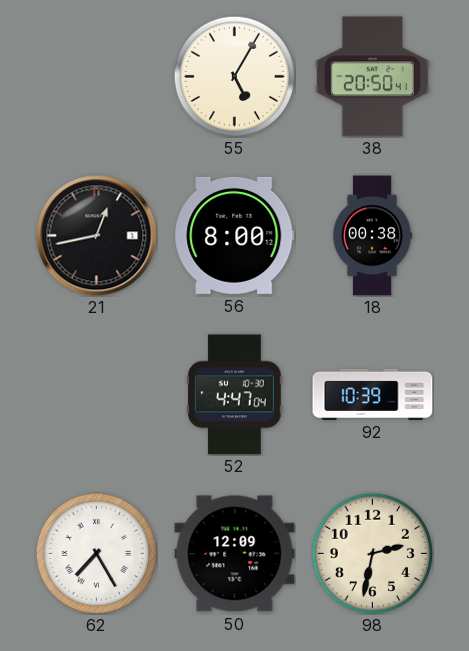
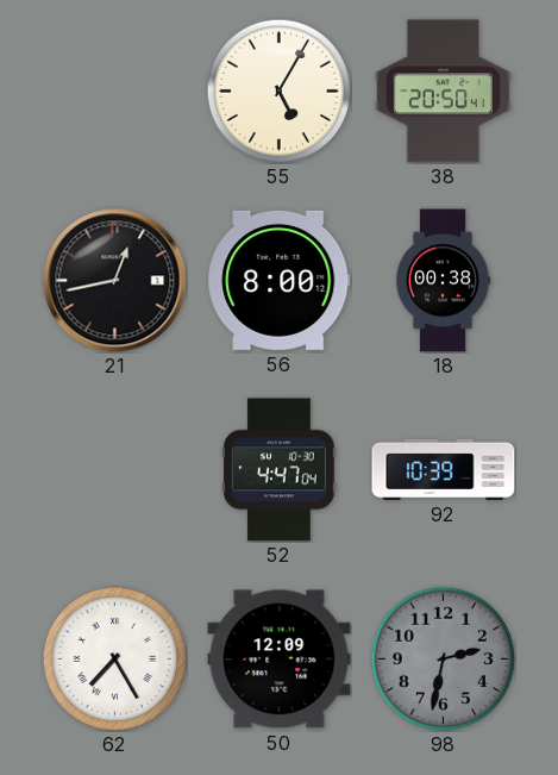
98 dial: cream -> grey (443, 658)
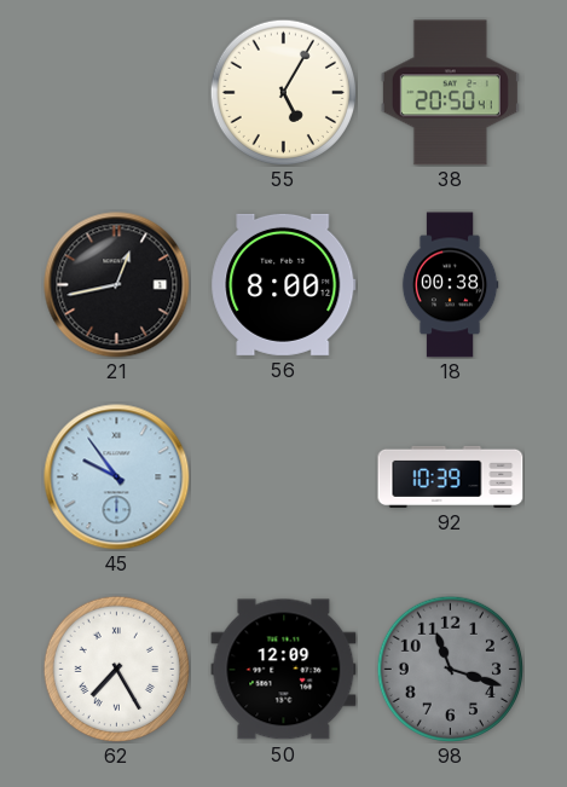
45: none -> 9:54 (117, 478)
52: 4:47 -> none (280, 470)
98: 2:32 -> 11:18 (450, 669)
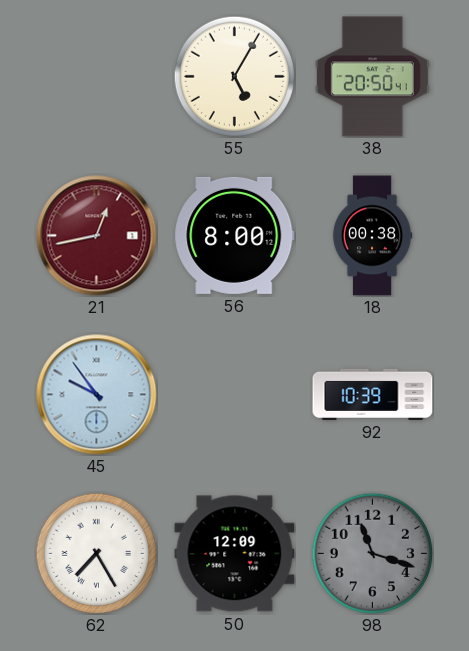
21 dial: black -> burgundy (97, 236)
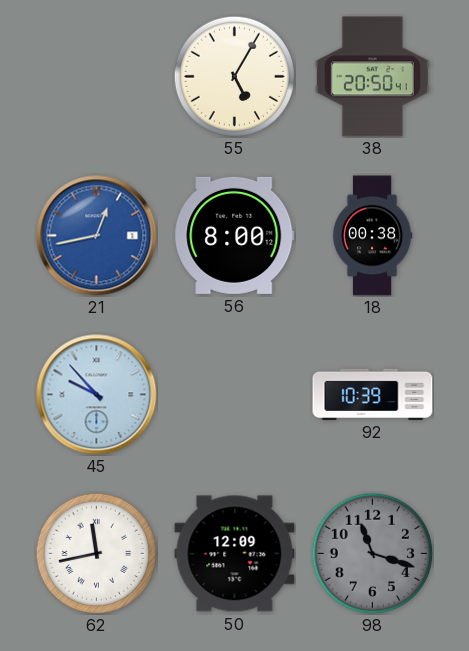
21 dial: burgundy -> blue (97, 236)
45: 9:54 -> 9:53 (97, 395)
62: 7:25 -> 11:43 (96, 553)
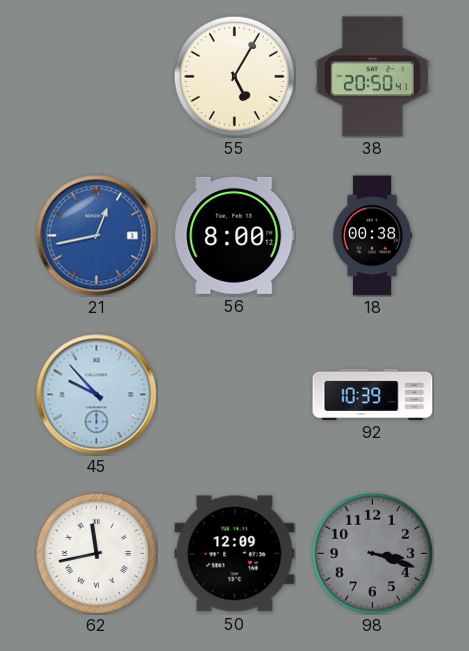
98: 11:18 -> 3:18 (372, 553)
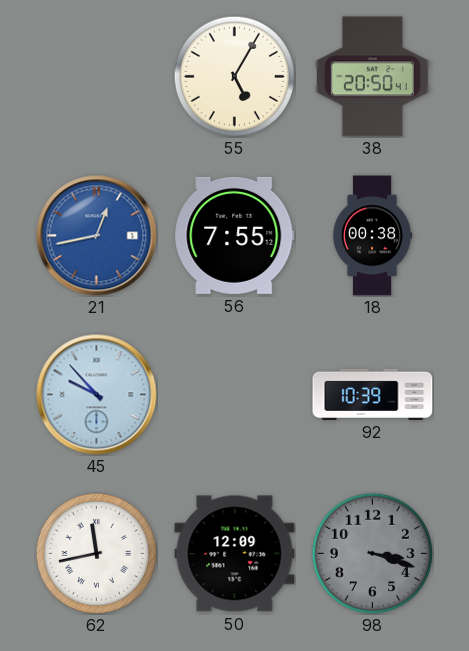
56: 8:00 -> 7:55 (235, 235)
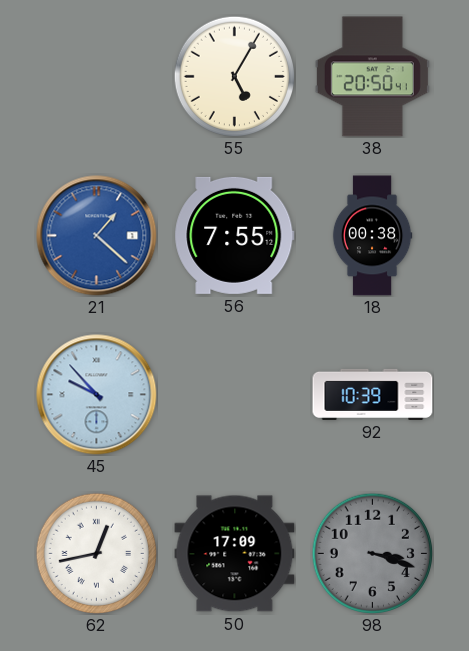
21: 12:43 -> 1:22 (97, 236)
62: 11:43 -> 12:43 (96, 553)
50: 12:09 -> 17:09 (235, 554)
